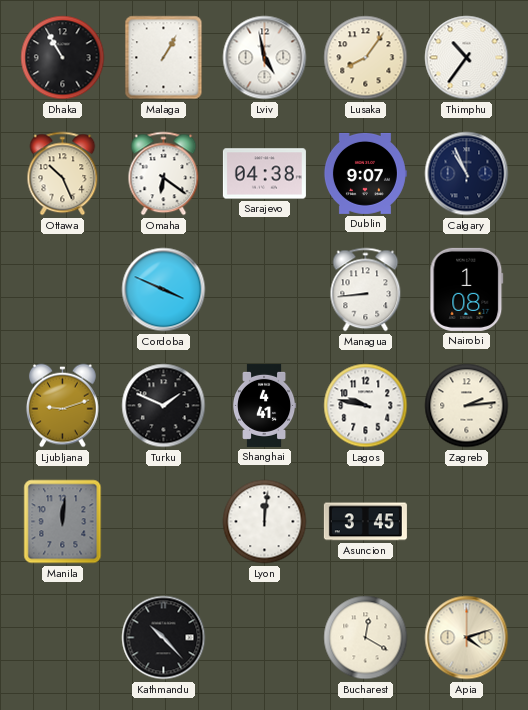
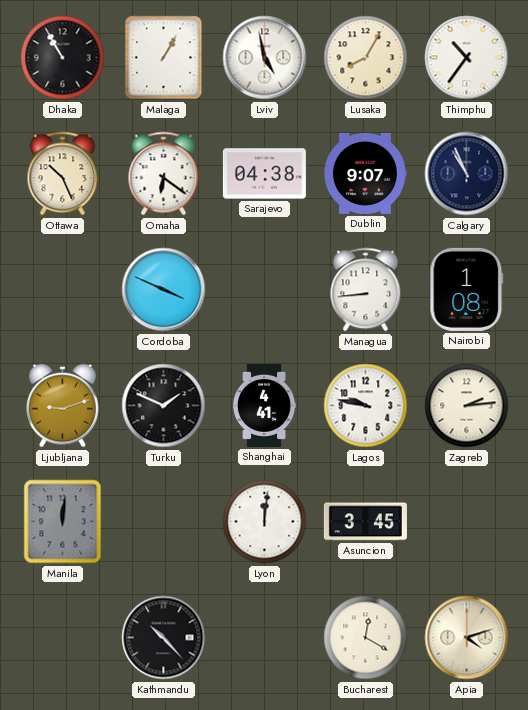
Lusaka: 8:06 -> 8:05 (366, 58)
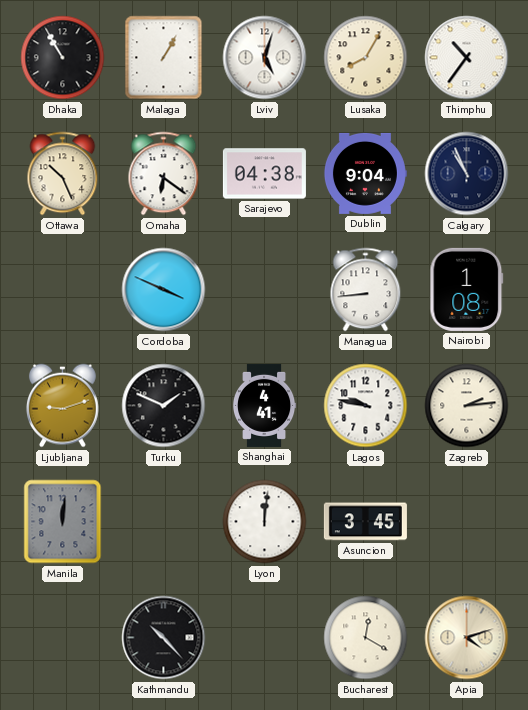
Lviv: 4:58 -> 5:03 (265, 58)
Dublin: 9:07 -> 9:04 (365, 173)
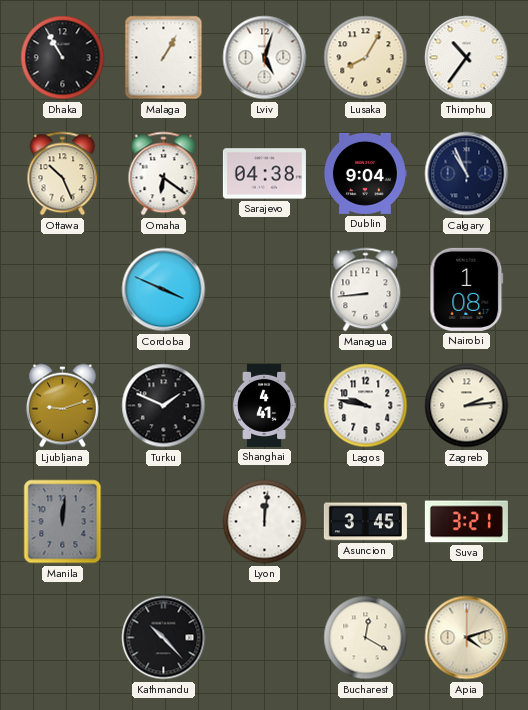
Suva: none -> 3:21 (466, 522)
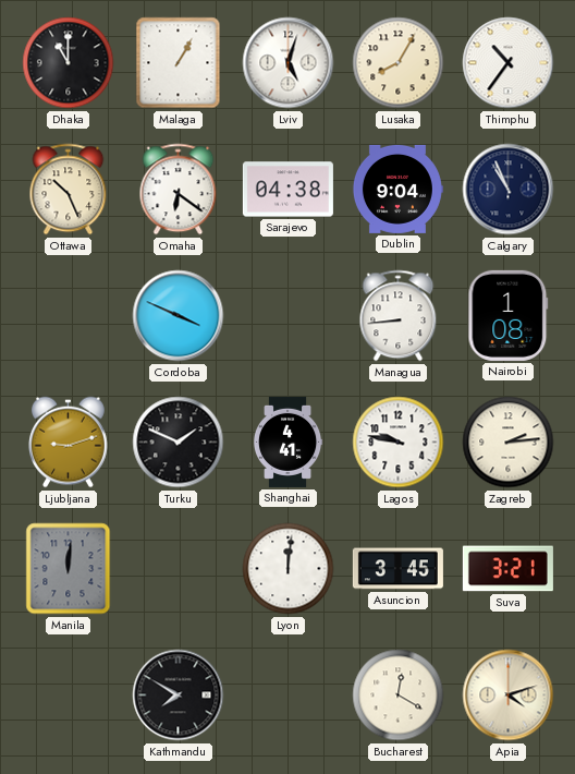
Dhaka: 10:55 -> 11:00 (69, 63)
Kathmandu: 10:23 -> 7:50 (179, 696)
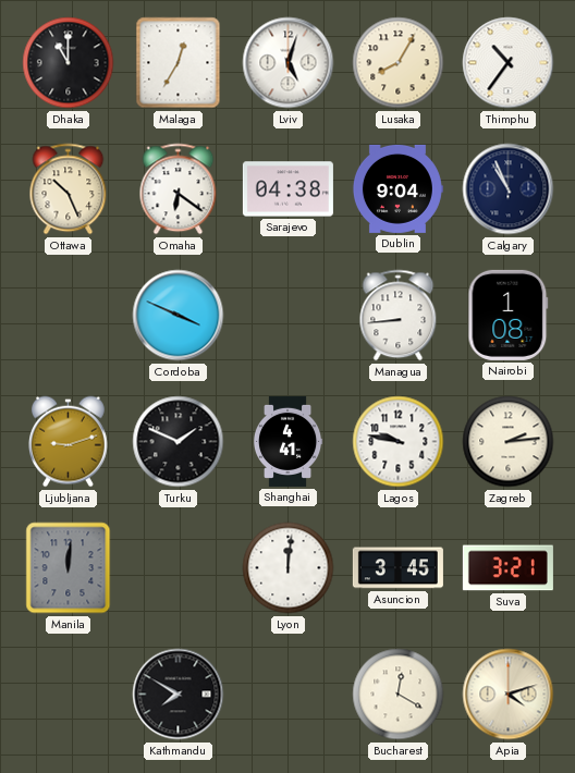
Malaga: 1:05 -> 12:35 (179, 63)
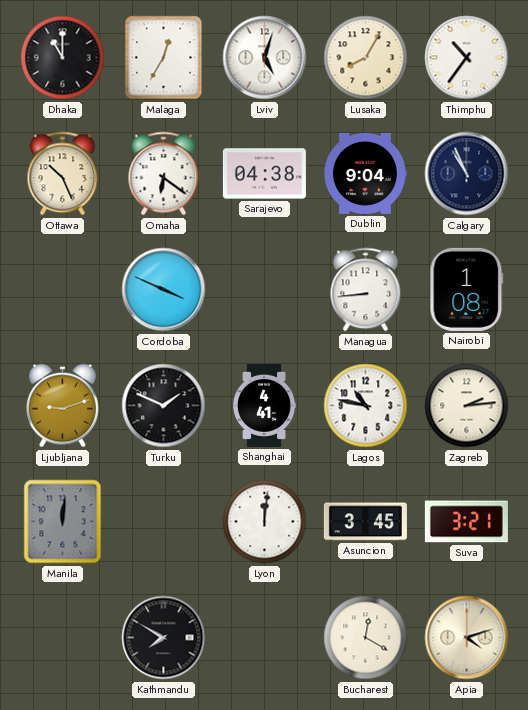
Lagos: 9:47 -> 10:47 (366, 406)
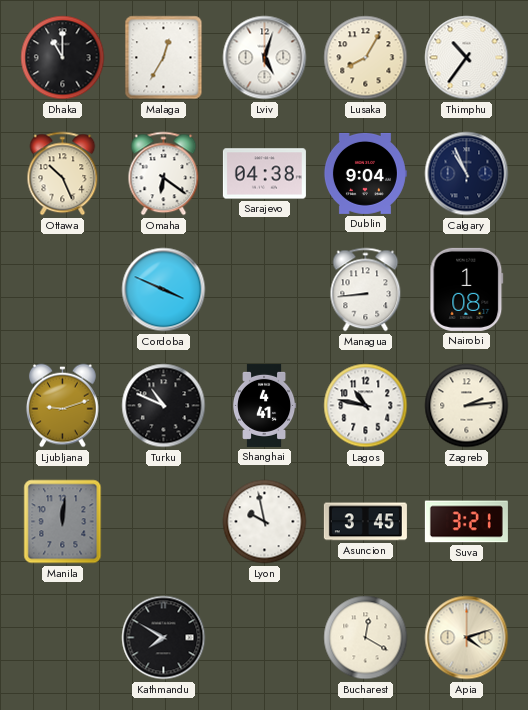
Turku: 1:49 -> 10:49 (164, 406)
Lyon: 12:01 -> 9:58 (265, 522)
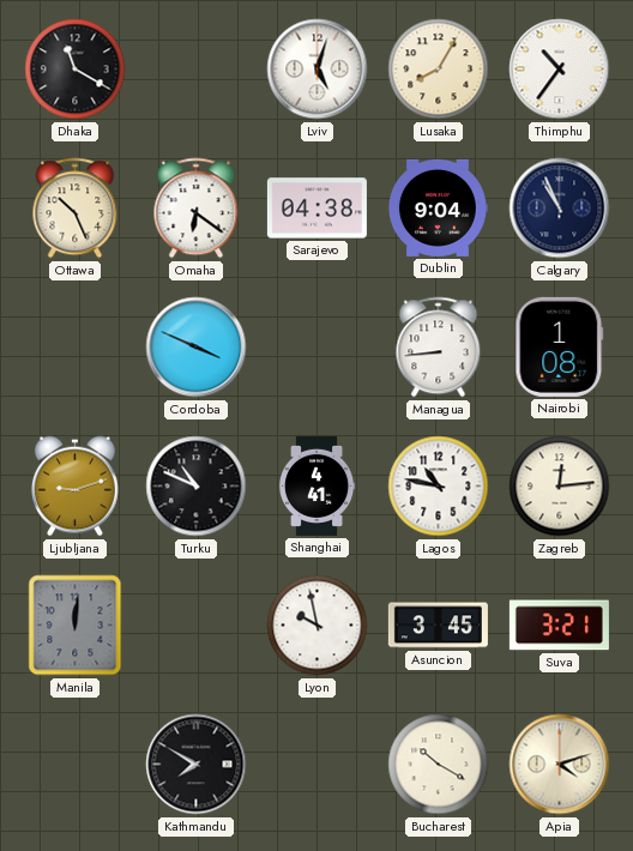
Dhaka: 11:00 -> 11:20 (76, 70)
Malaga: 12:35 -> none (164, 58)
Zagreb: 2:14 -> 12:14 (560, 487)
Bucharest: 12:20 -> 10:20 (439, 765)
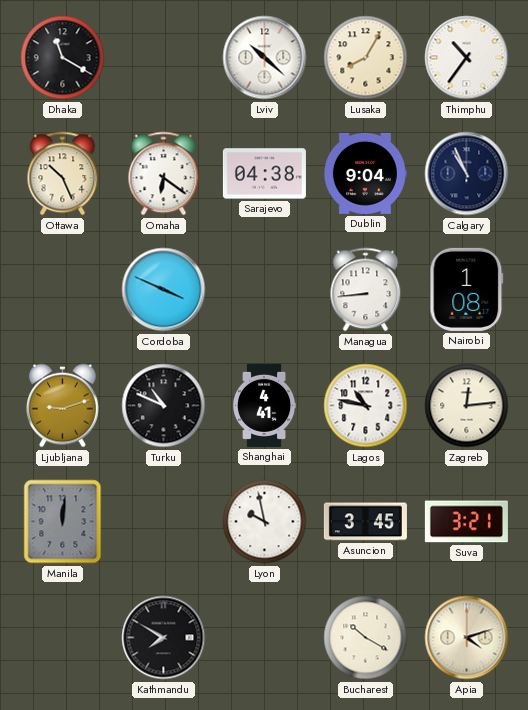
Lviv: 5:03 -> 10:22 (265, 58)
